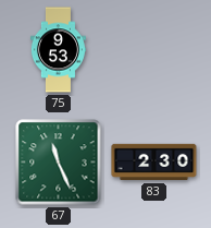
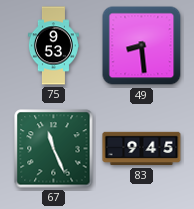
49: none -> 8:29 (142, 46)
83: 2:30 -> 9:45 (142, 149)
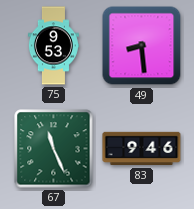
83: 9:45 -> 9:46 (142, 149)
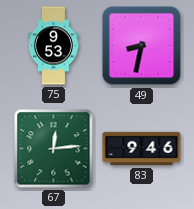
49: 8:29 -> 8:32 (142, 46)
67: 11:26 -> 12:14 (54, 149)
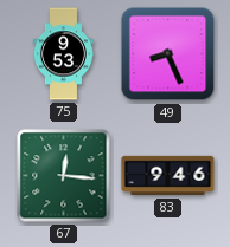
49: 8:32 -> 8:26 (168, 54)
67: 12:14 -> 12:16 (64, 176)
